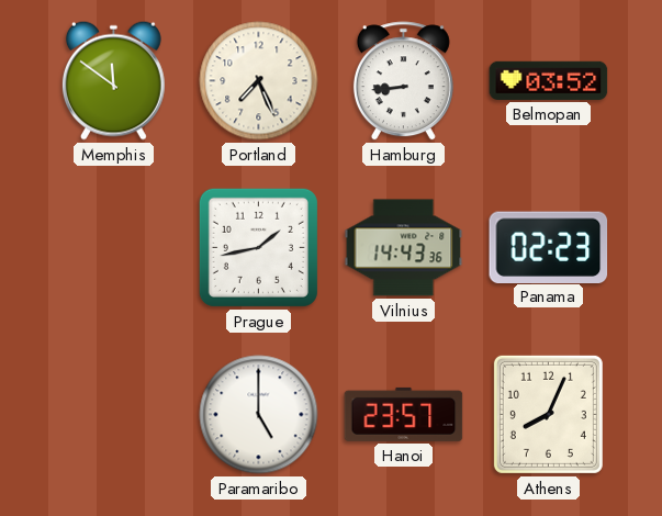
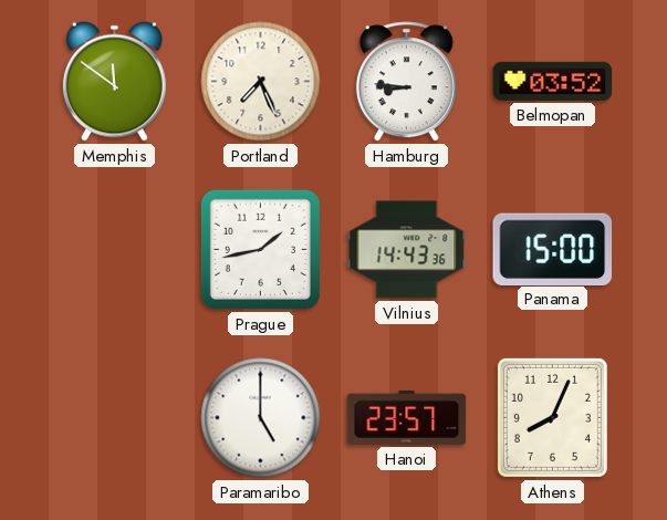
Hamburg: 8:44 -> 8:46 (406, 82)
Panama: 02:23 -> 15:00 (553, 249)
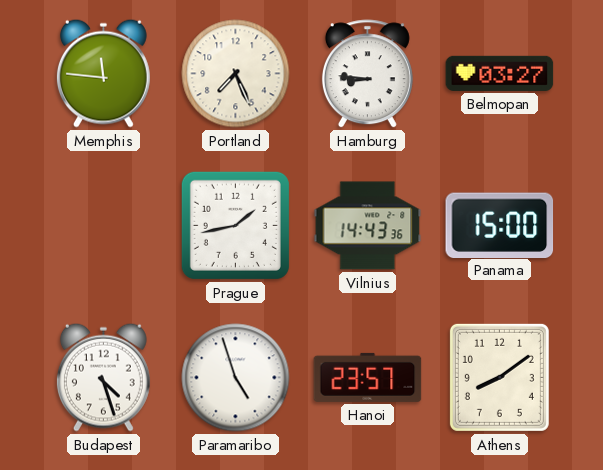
Memphis: 11:51 -> 11:46 (103, 73)
Belmopan: 03:52 -> 03:27 (500, 73)
Budapest: none -> 4:27 (103, 377)
Paramaribo: 5:00 -> 4:57 (236, 378)
Athens: 8:04 -> 8:09 (499, 377)
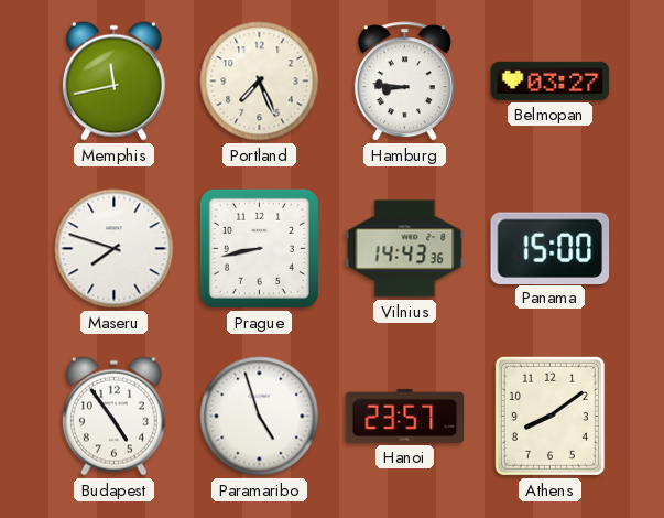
Memphis: 11:46 -> 11:43 (113, 80)
Maseru: none -> 7:48 (115, 249)
Prague: 1:43 -> 8:43 (259, 248)
Budapest: 4:27 -> 4:54 (113, 416)
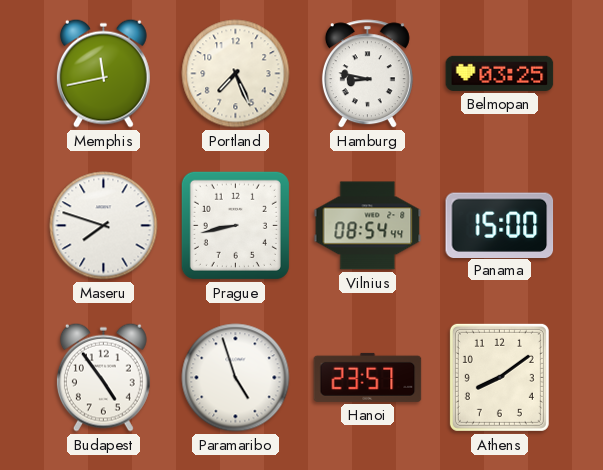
Hamburg: 8:46 -> 8:47 (367, 74)
Belmopan: 03:27 -> 03:25 (500, 73)
Vilnius: 14:43 -> 08:54 (368, 226)
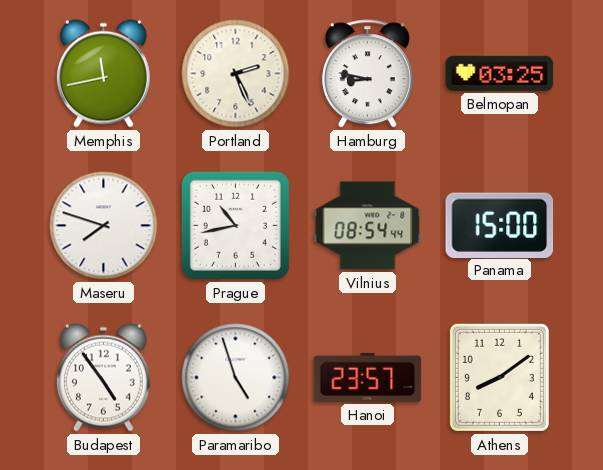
Portland: 7:26 -> 2:26 (236, 74)
Prague: 8:43 -> 10:43 (235, 225)
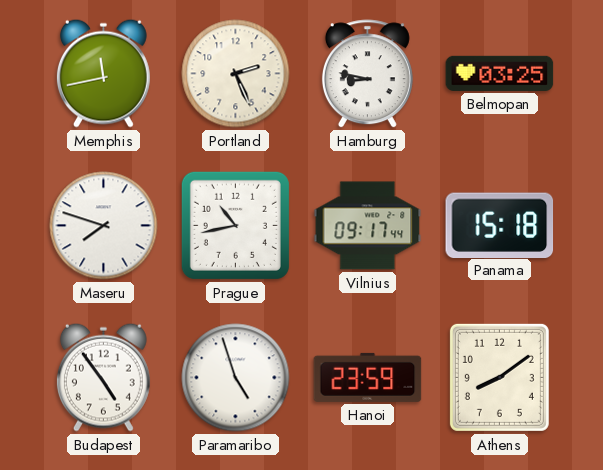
Vilnius: 08:54 -> 09:17 (368, 226)
Panama: 15:00 -> 15:18 (500, 225)
Hanoi: 23:57 -> 23:59 (368, 377)
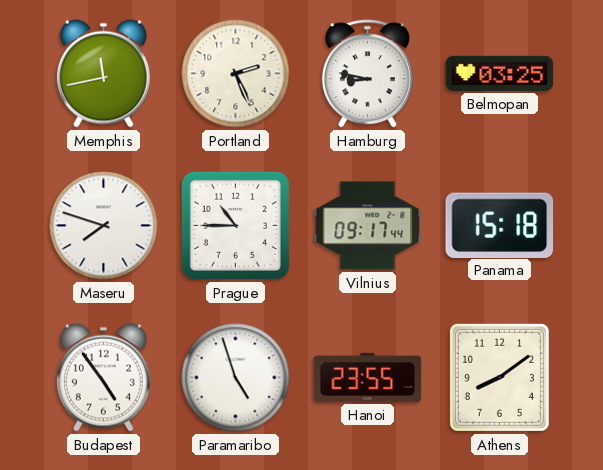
Prague: 10:43 -> 10:45 (235, 225)
Hanoi: 23:59 -> 23:55 (368, 377)
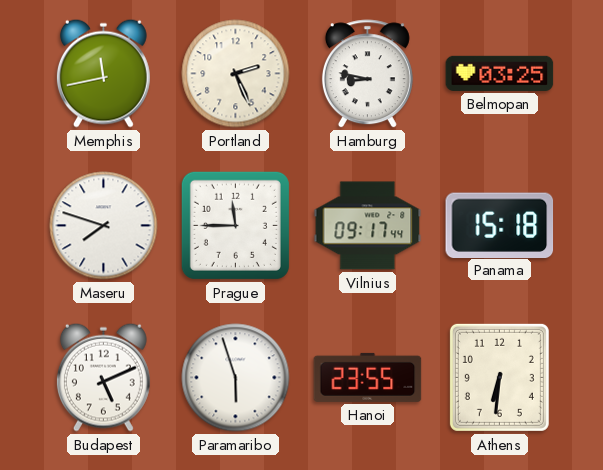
Prague: 10:45 -> 11:45 (235, 225)
Budapest: 4:54 -> 5:11 (103, 377)
Paramaribo: 4:57 -> 5:57 (236, 378)
Athens: 8:09 -> 6:31 (499, 377)
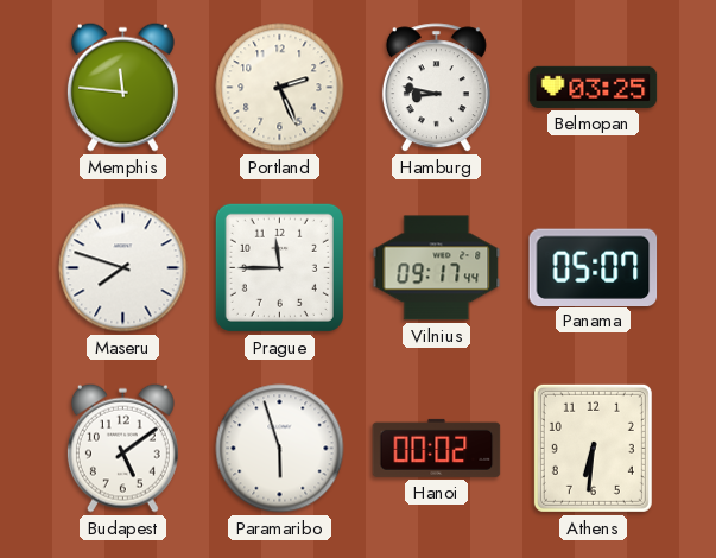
Memphis: 11:43 -> 11:46 (122, 87)
Panama: 15:18 -> 05:07 (594, 267)
Budapest: 5:11 -> 5:09 (122, 448)
Hanoi: 23:55 -> 00:02 (437, 448)
